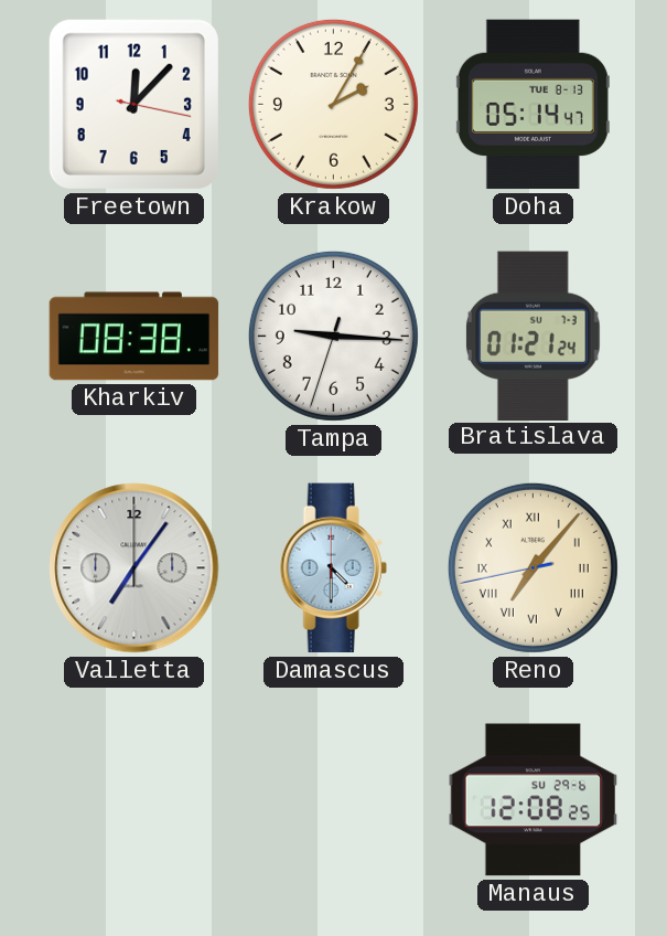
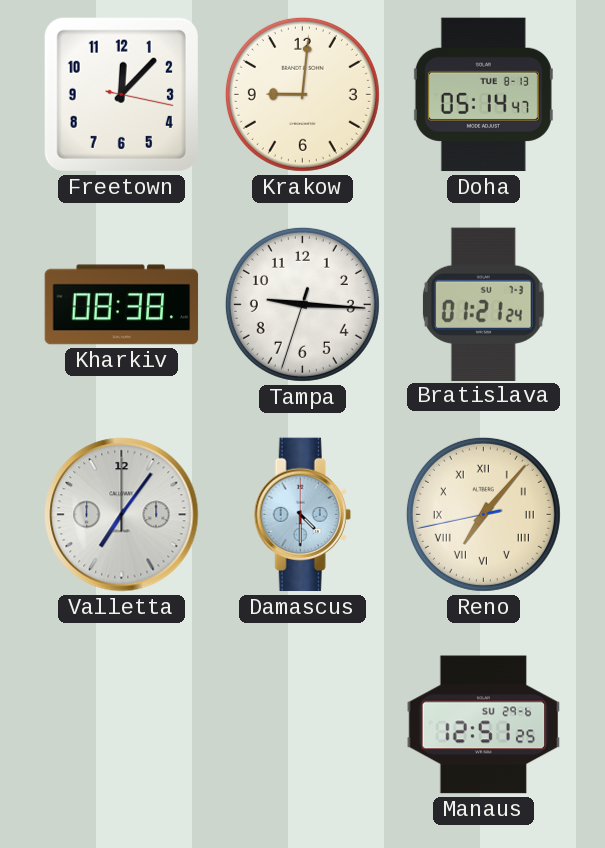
Krakow: 2:05 -> 9:01 (302, 94)
Manaus: 12:08 -> 12:51 (484, 725)
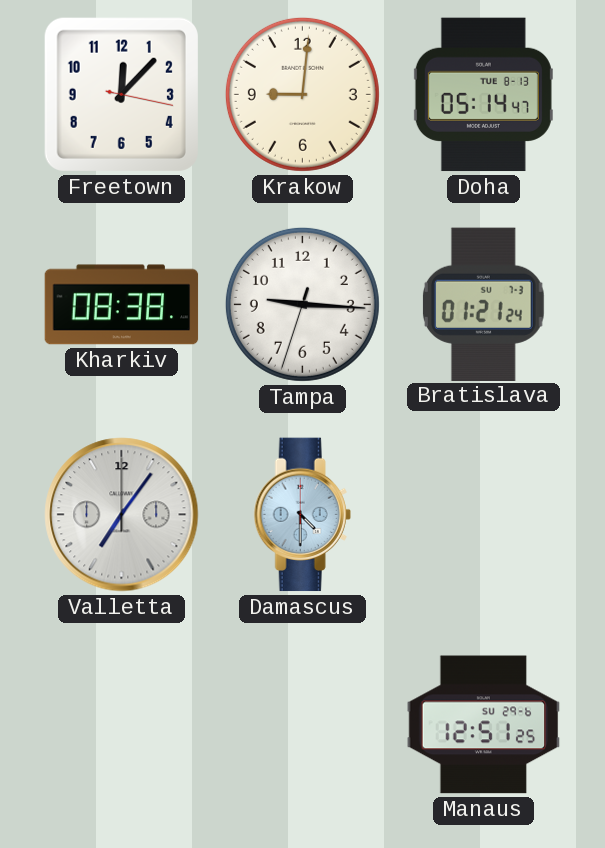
Reno: 7:06 -> none (483, 514)
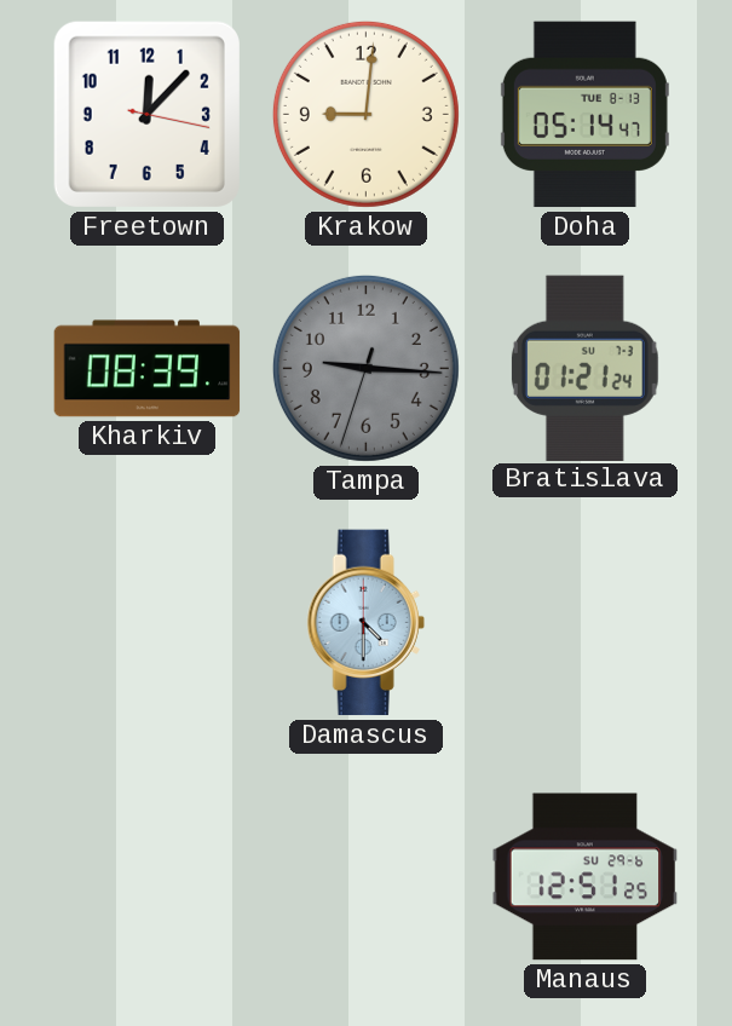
Kharkiv: 08:38 -> 08:39 (148, 369)
Tampa dial: white -> grey (365, 368)
Valletta: 7:06 -> none (122, 515)
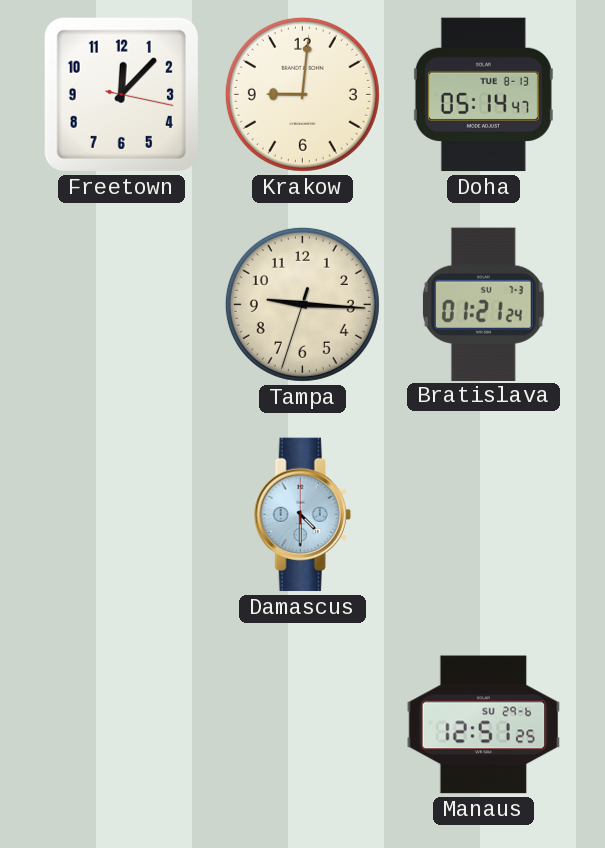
Kharkiv: 08:39 -> none (148, 369)
Tampa dial: grey -> cream (302, 304)
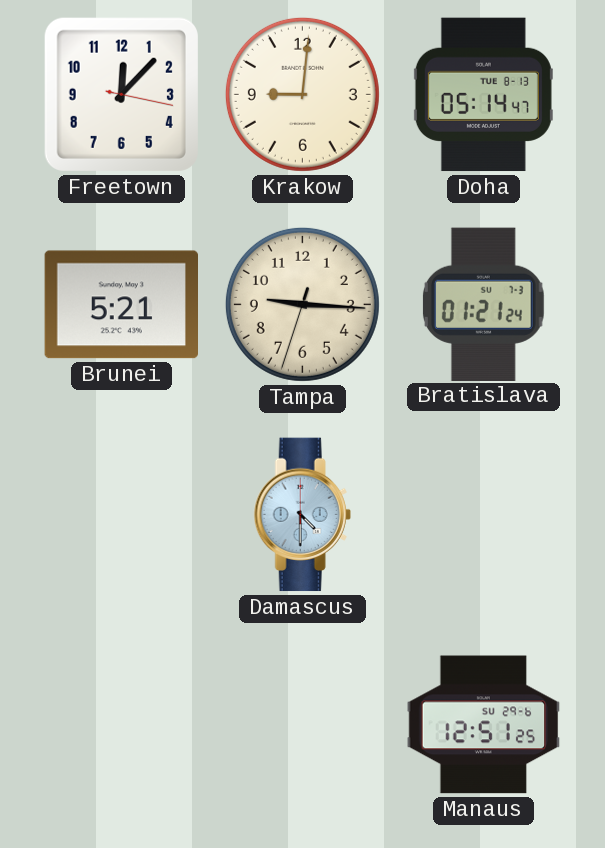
Brunei: none -> 5:21 (121, 305)
